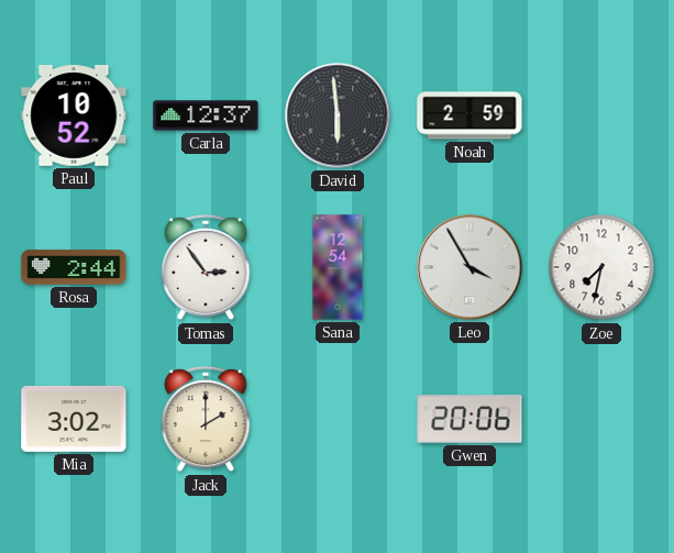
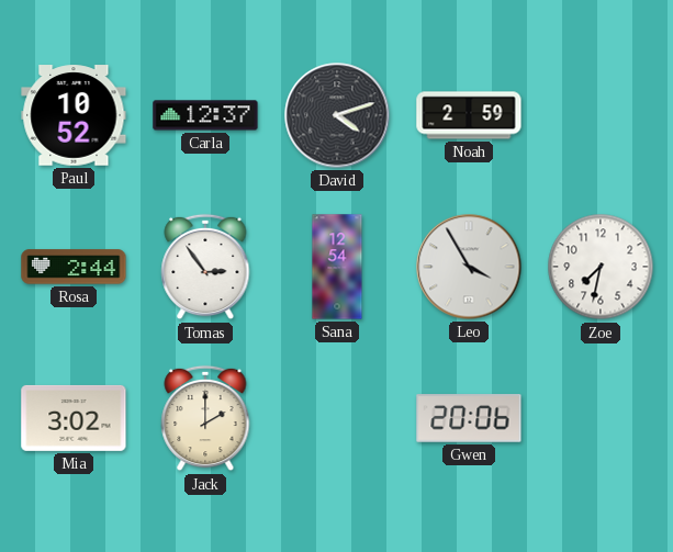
David: 5:59 -> 4:12 (337, 115)
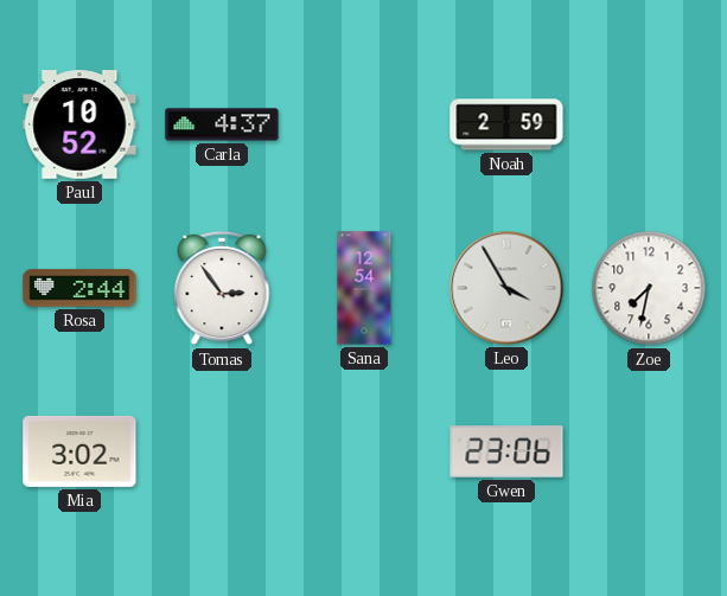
Carla: 12:37 -> 4:37 (222, 124)
David: 4:12 -> none (337, 115)
Jack: 2:00 -> none (205, 418)
Gwen: 20:06 -> 23:06 (506, 451)
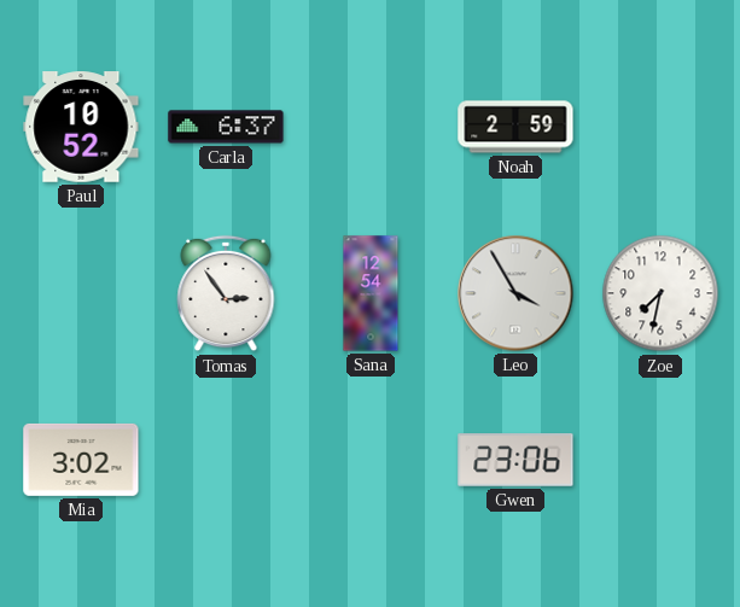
Carla: 4:37 -> 6:37 (226, 127)
Rosa: 2:44 -> none (79, 288)
